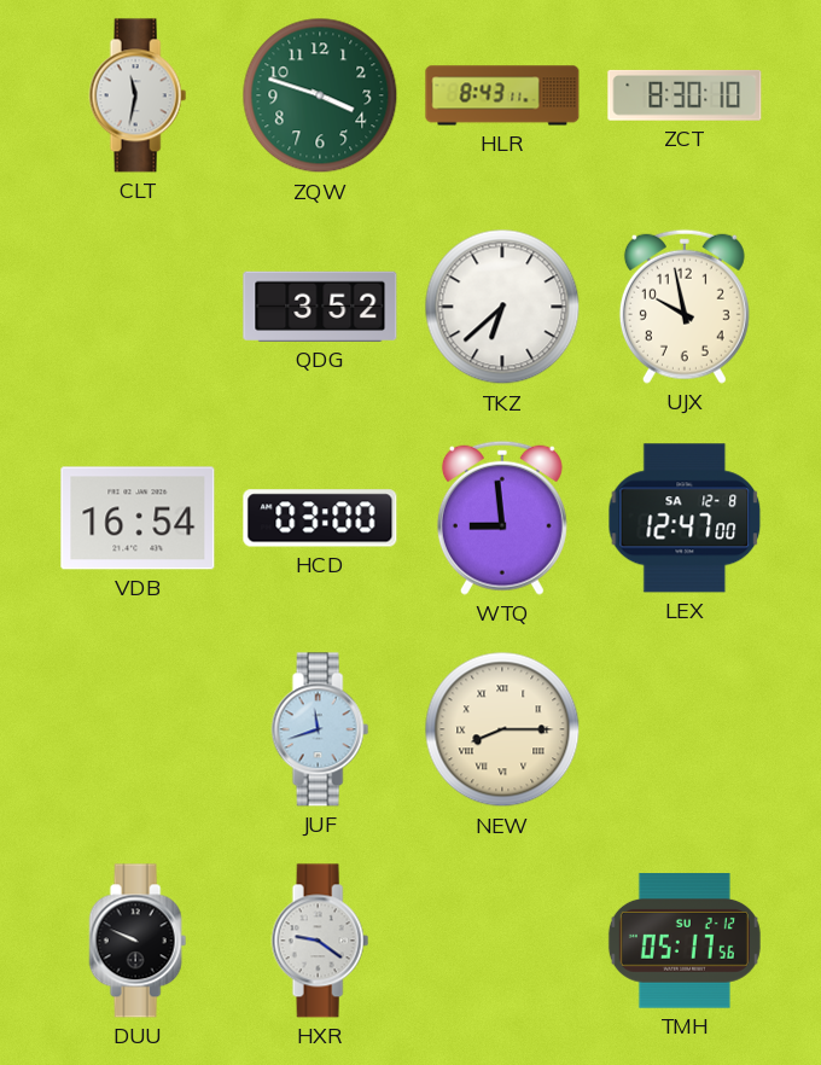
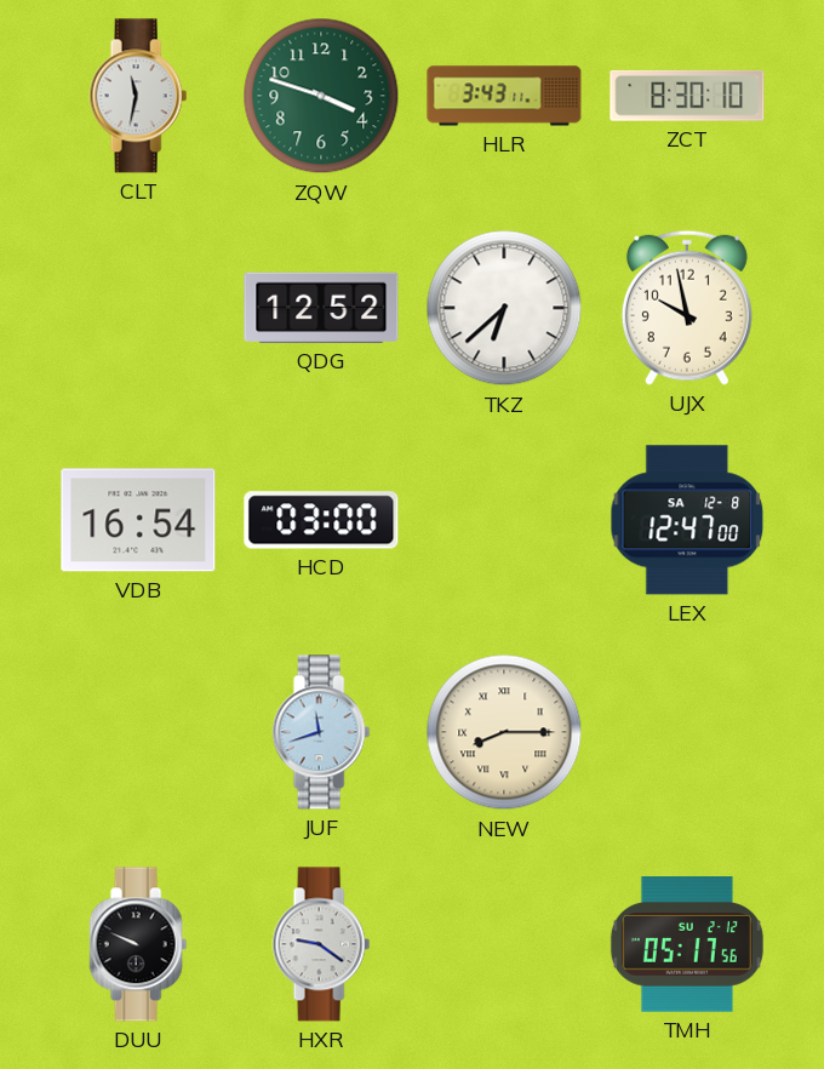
HLR: 8:43 -> 3:43 (504, 96)
QDG: 3:52 -> 12:52 (321, 308)
WTQ: 8:59 -> none (502, 518)
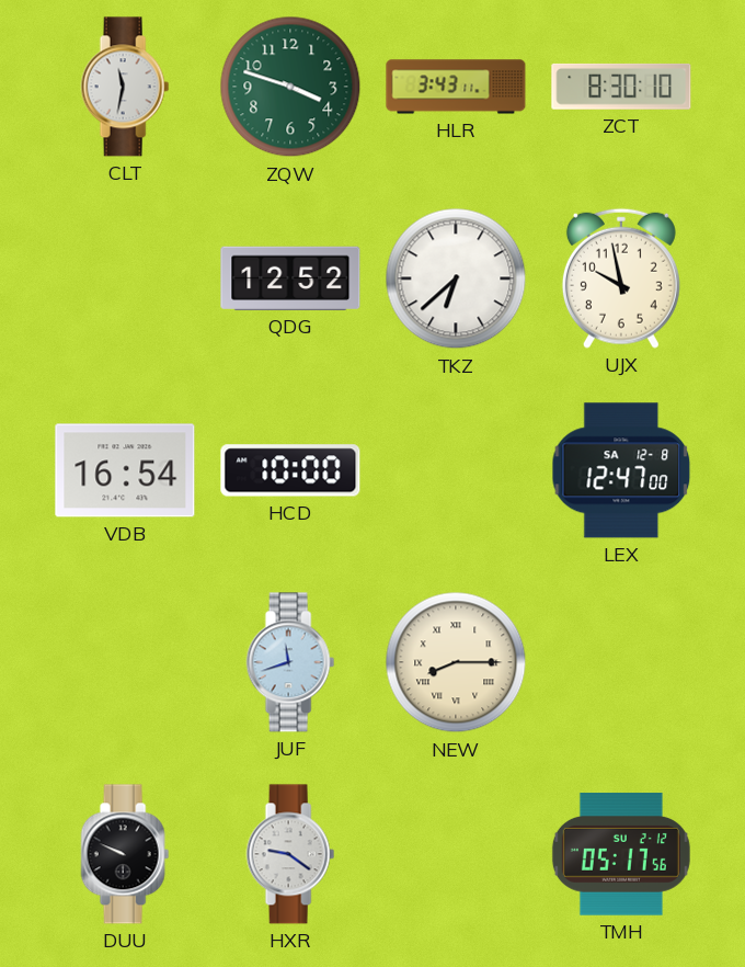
HCD: 03:00 -> 10:00 (290, 470)
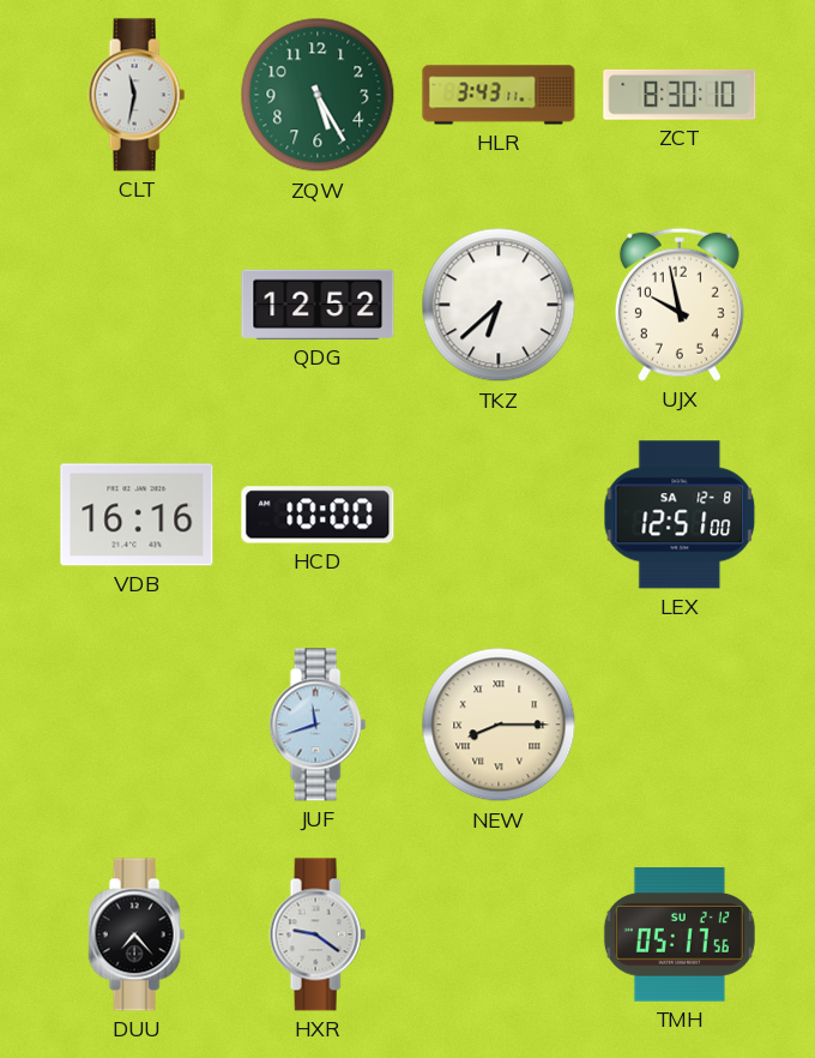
ZQW: 3:48 -> 5:25 (318, 95)
VDB: 16:54 -> 16:16 (137, 515)
LEX: 12:47 -> 12:51 (680, 515)
DUU: 9:49 -> 7:23 (137, 934)
